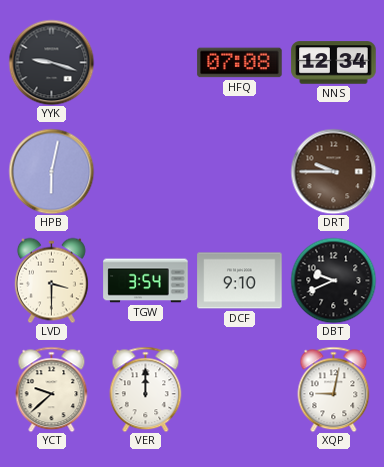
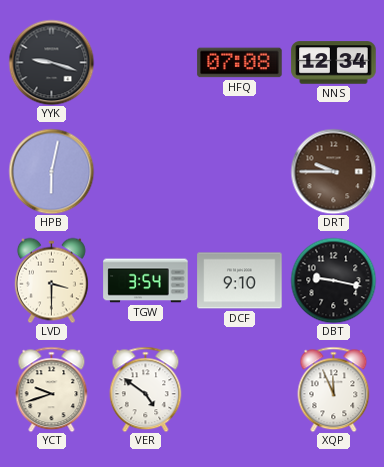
DBT: 9:41 -> 9:17 (333, 280)
YCT: 9:38 -> 9:42 (52, 389)
VER: 12:00 -> 4:51 (146, 389)
XQP: 9:02 -> 11:56 (334, 389)
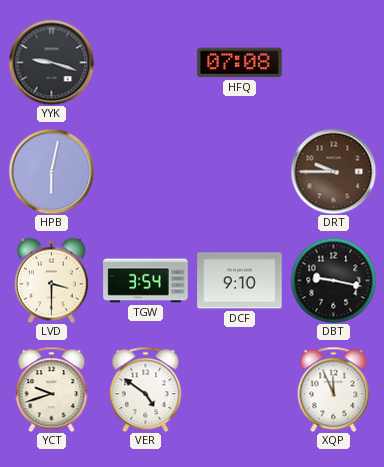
NNS: 12:34 -> none (334, 63)
